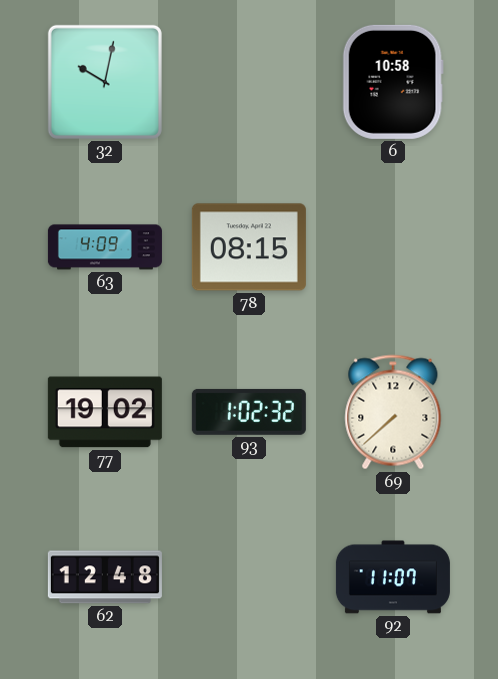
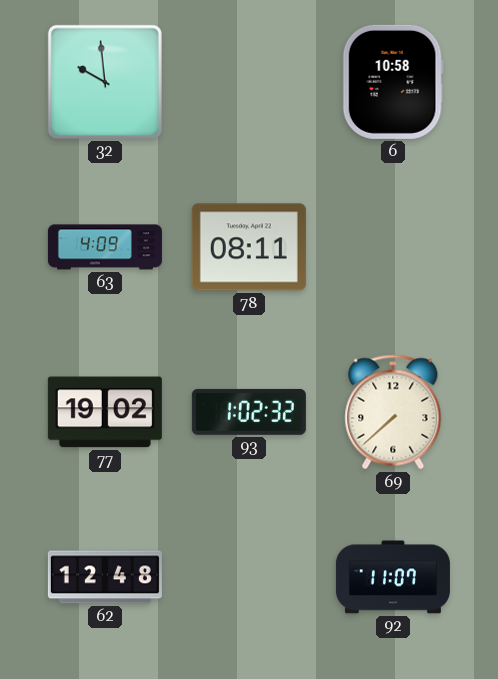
32: 10:02 -> 9:59 (105, 82)
78: 08:15 -> 08:11 (249, 247)
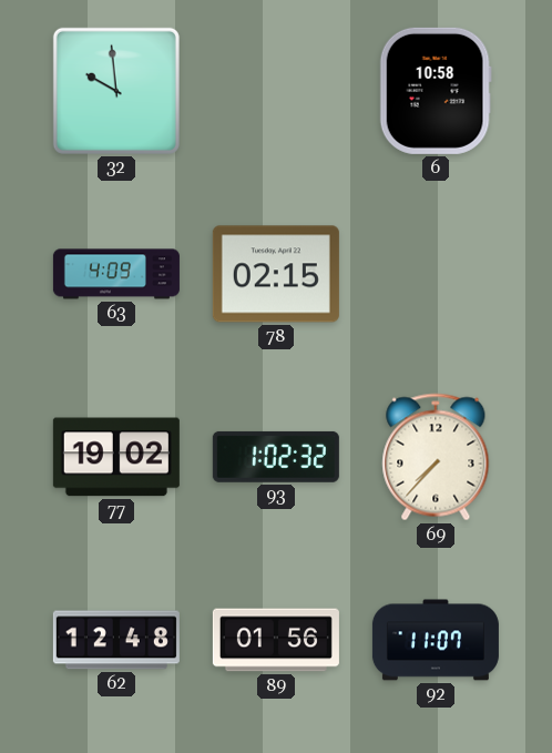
78: 08:11 -> 02:15 (276, 274)
69: 7:38 -> 7:37 (436, 457)
89: none -> 01:56 (276, 640)
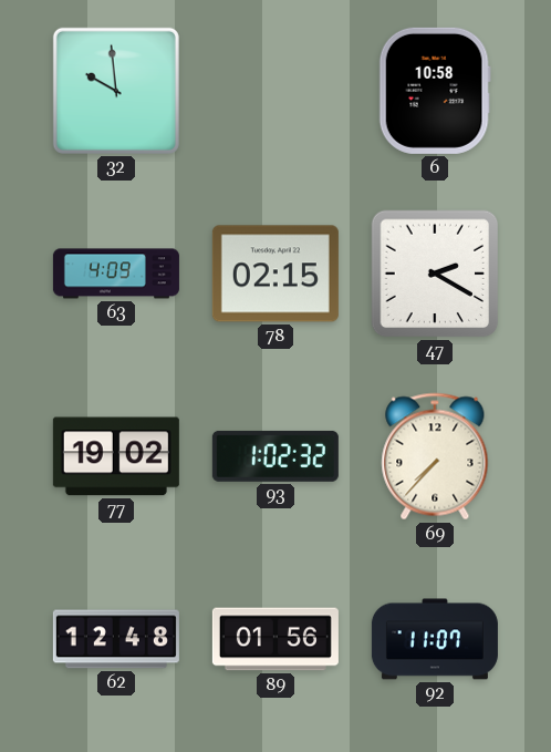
47: none -> 2:20 (435, 274)
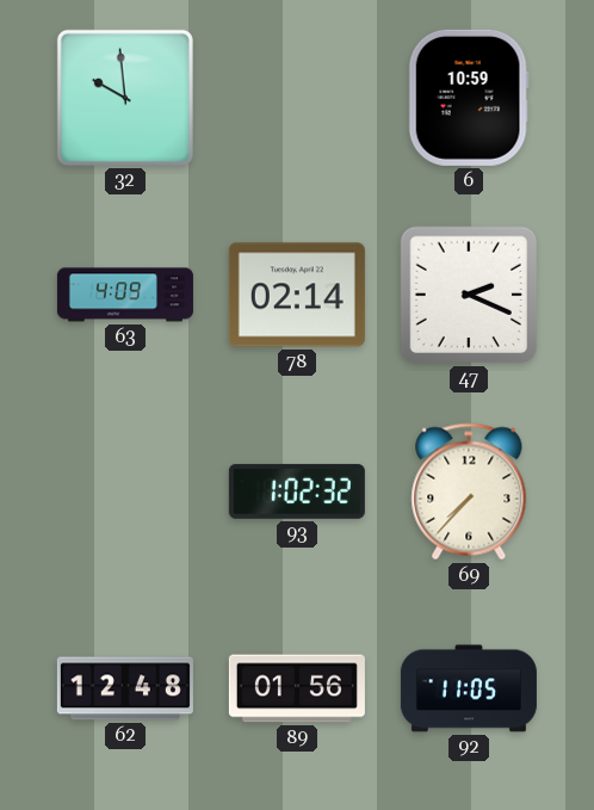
6: 10:58 -> 10:59 (469, 98)
78: 02:15 -> 02:14 (297, 295)
47: 2:20 -> 2:19 (469, 295)
77: 19:02 -> none (116, 456)
92: 11:07 -> 11:05 (469, 688)
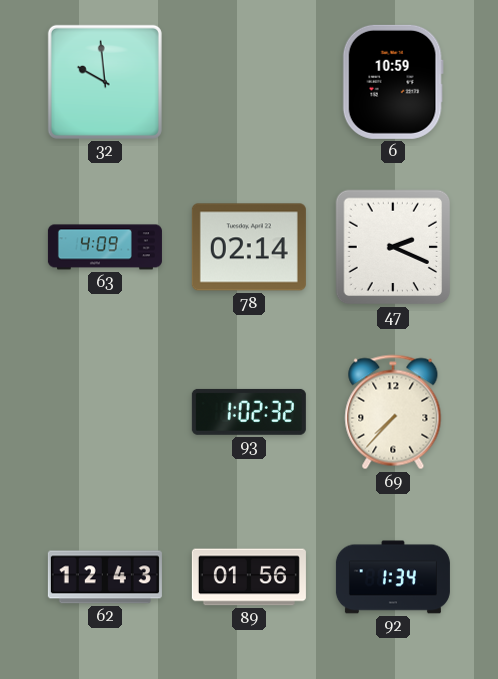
62: 12:48 -> 12:43 (105, 577)
92: 11:05 -> 1:34 (393, 577)
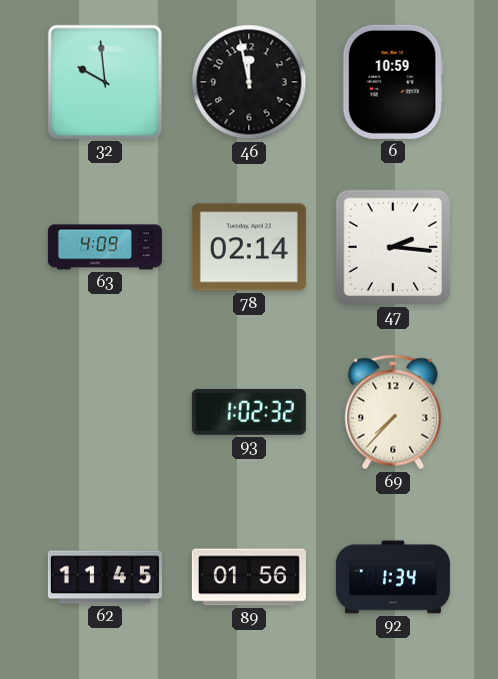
46: none -> 11:58 (249, 82)
47: 2:19 -> 2:16 (393, 247)
62: 12:43 -> 11:45 (105, 577)
